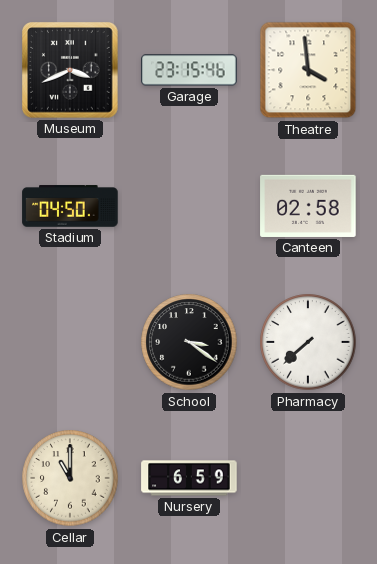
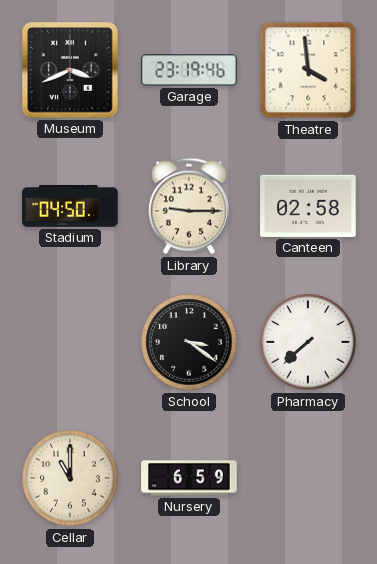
Garage: 23:15 -> 23:19 (189, 70)
Library: none -> 9:15 (189, 206)
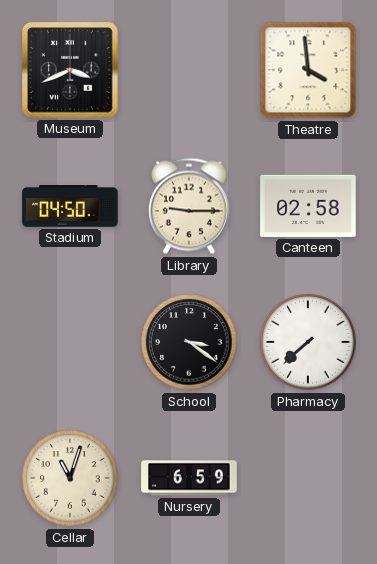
Garage: 23:19 -> none (189, 70)
Cellar: 11:00 -> 11:03 (70, 478)
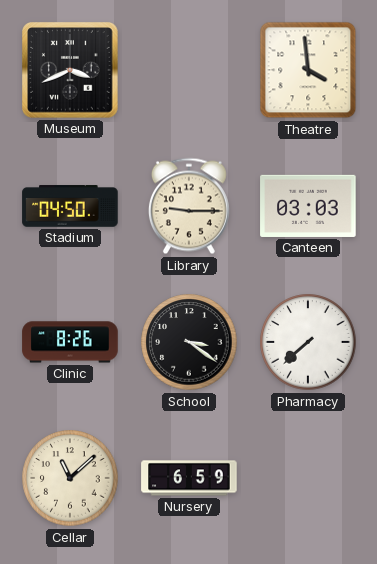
Canteen: 02:58 -> 03:03 (308, 206)
Clinic: none -> 8:26 (70, 342)
Cellar: 11:03 -> 11:08 (70, 478)
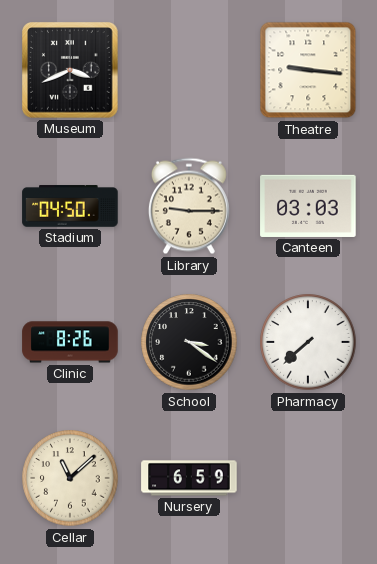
Theatre: 3:59 -> 9:16 (308, 70)
